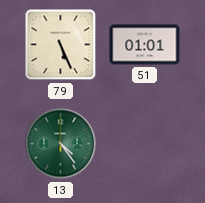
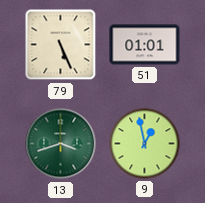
13: 4:24 -> 3:42 (61, 144)
9: none -> 12:58 (145, 144)
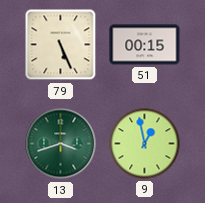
51: 01:01 -> 00:15 (145, 45)
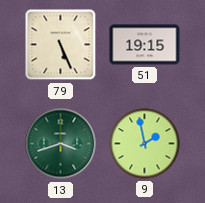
51: 00:15 -> 19:15 (145, 45)
9: 12:58 -> 1:58 (145, 144)
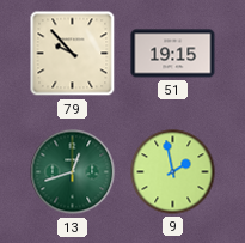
79: 5:26 -> 9:53 (73, 54)
13: 3:42 -> 12:42 (73, 172)
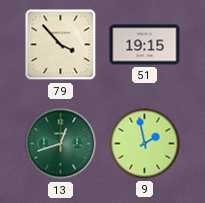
79: 9:53 -> 3:53 (61, 45)
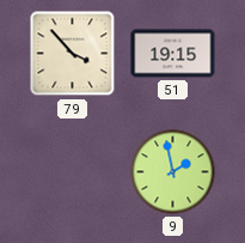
13: 12:42 -> none (61, 144)
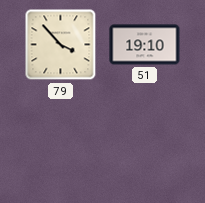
51: 19:15 -> 19:10 (145, 45)
9: 1:58 -> none (173, 172)
